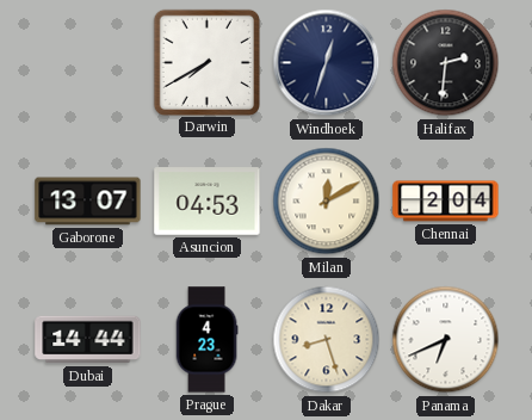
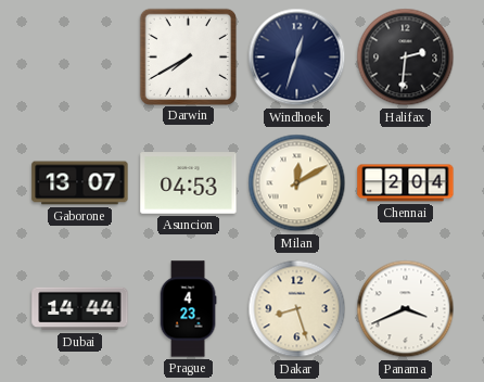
Panama: 6:41 -> 3:41 (406, 309)
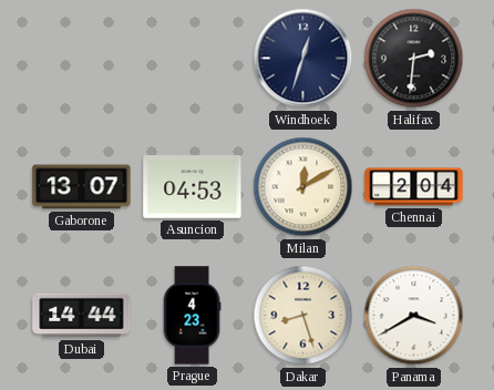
Darwin: 7:40 -> none (188, 56)
Panama: 3:41 -> 3:40 (414, 316)
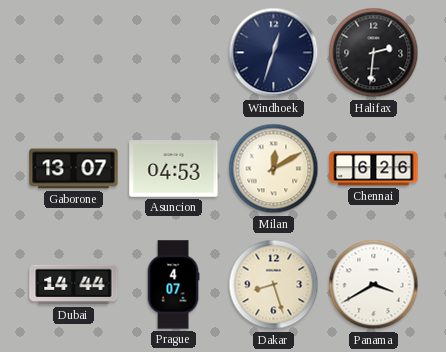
Chennai: 2:04 -> 6:26 (374, 169)
Prague: 4:23 -> 4:07 (173, 285)
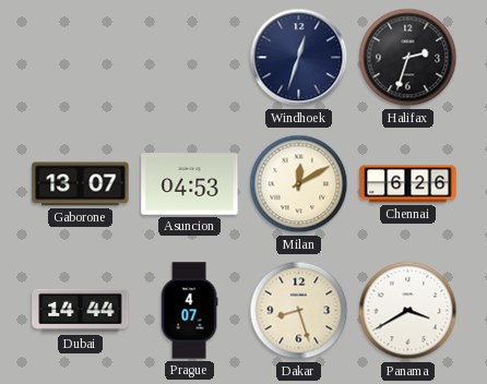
Halifax: 2:31 -> 2:33 (408, 58)
